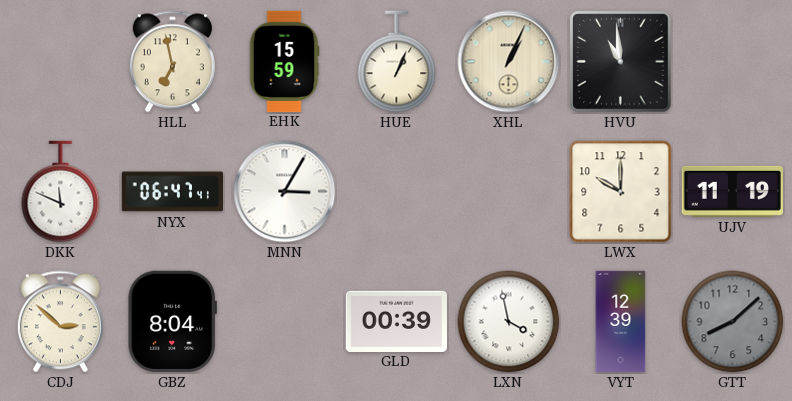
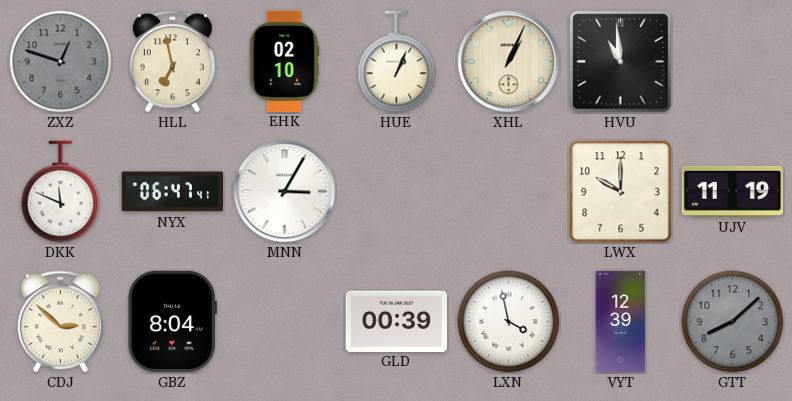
ZXZ: none -> 12:48 (61, 62)
EHK: 15:59 -> 02:10 (284, 61)
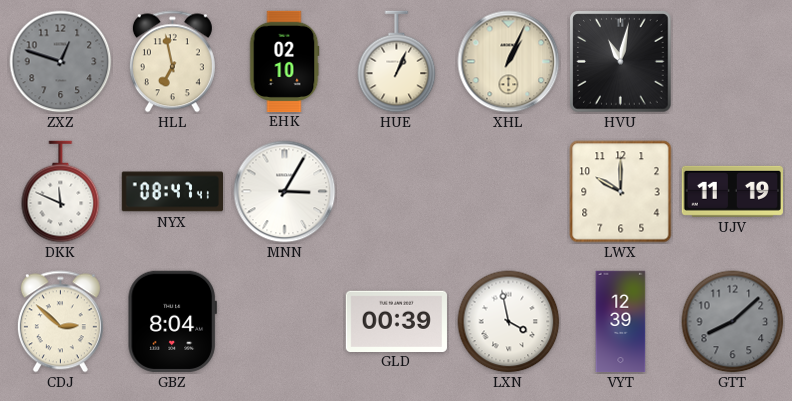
HVU: 10:59 -> 11:02 (621, 62)
NYX: 06:47 -> 08:47 (172, 192)
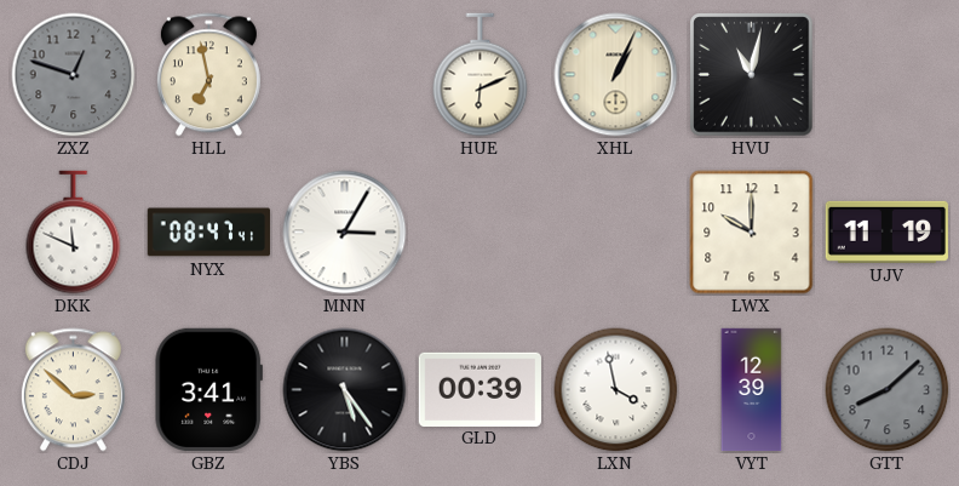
EHK: 02:10 -> none (284, 61)
HUE: 1:04 -> 6:11 (481, 75)
GBZ: 8:04 -> 3:41 (208, 389)
YBS: none -> 5:24 (345, 390)
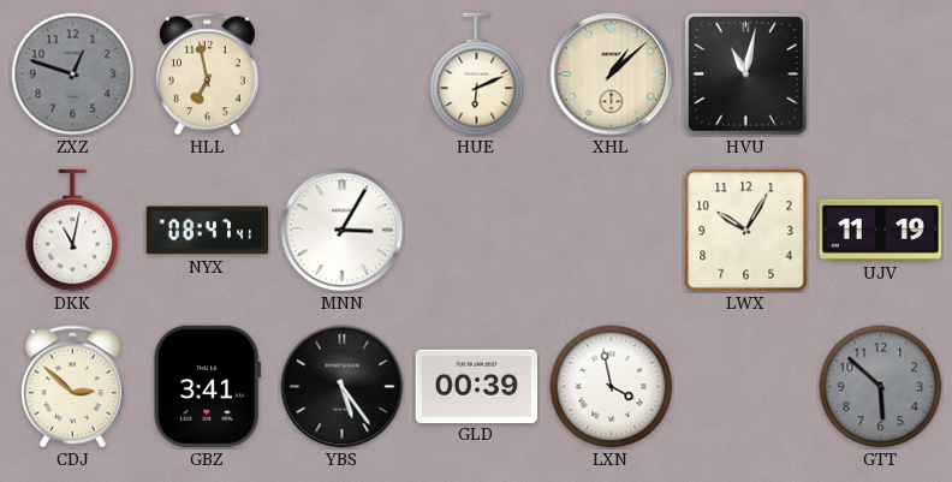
XHL: 1:04 -> 1:08 (612, 75)
DKK: 11:49 -> 11:02 (73, 231)
LWX: 10:00 -> 10:05 (746, 231)
VYT: 12:39 -> none (752, 390)
GTT: 8:08 -> 5:52 (881, 387)
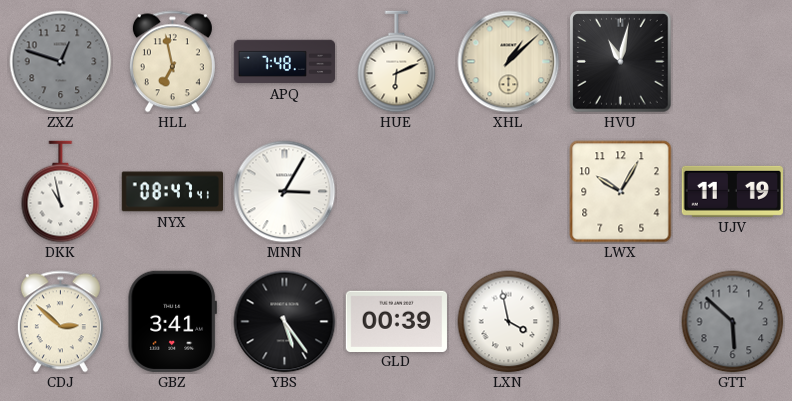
APQ: none -> 7:48 (285, 62)
DKK: 11:02 -> 10:58 (61, 192)
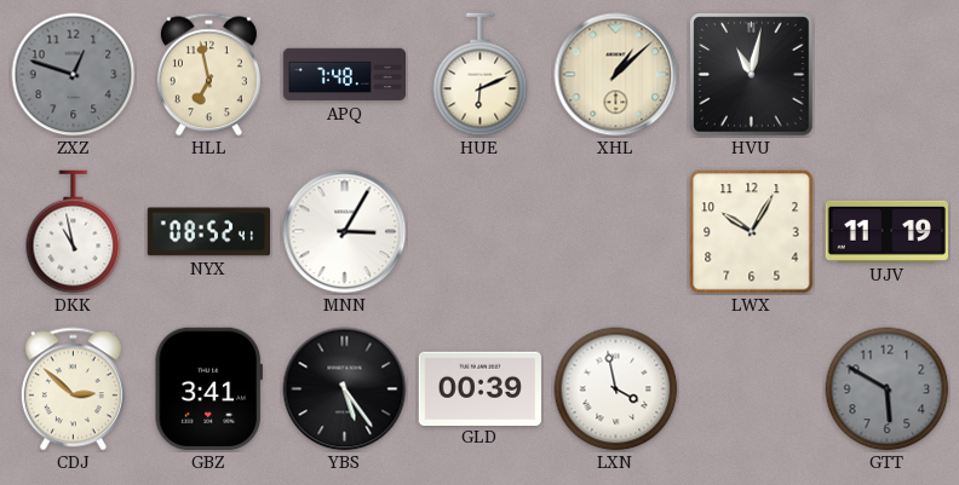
NYX: 08:47 -> 08:52 (208, 232)
GTT: 5:52 -> 5:50 (888, 389)
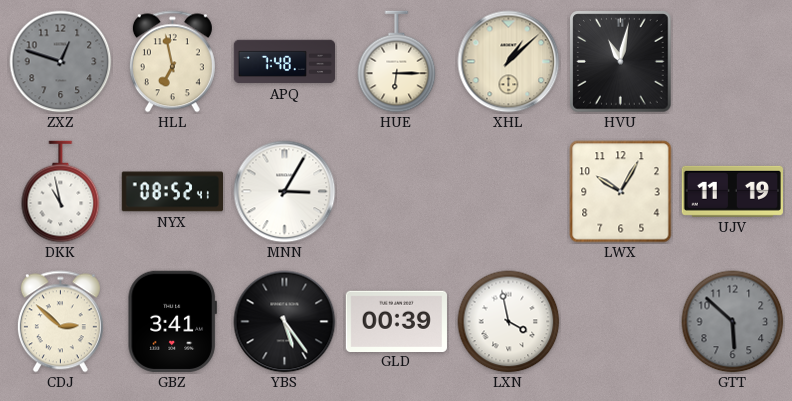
HUE: 6:11 -> 6:15 (397, 62)
GTT: 5:50 -> 5:52 (733, 322)
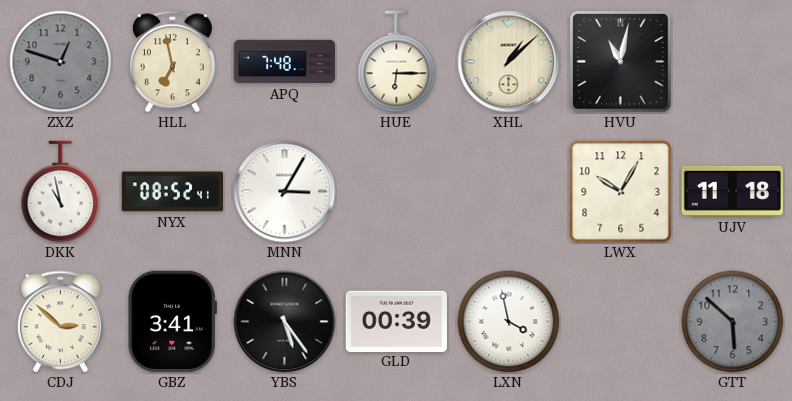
UJV: 11:19 -> 11:18 (732, 191)
